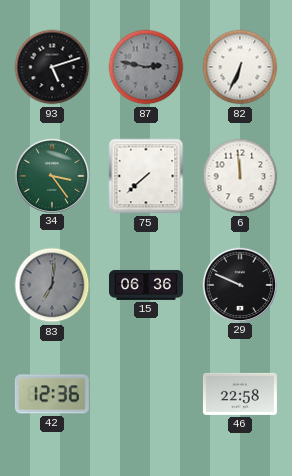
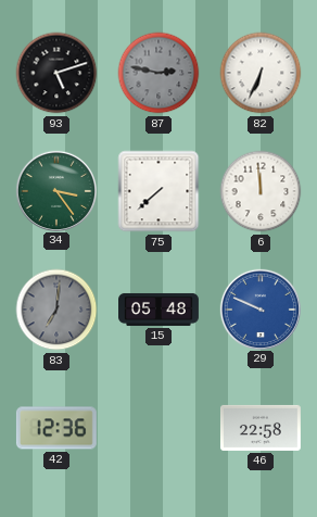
15: 06:36 -> 05:48 (160, 310)
29 dial: black -> blue (259, 308)
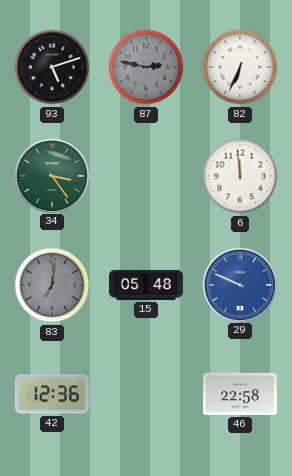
75: 7:38 -> none (158, 191)
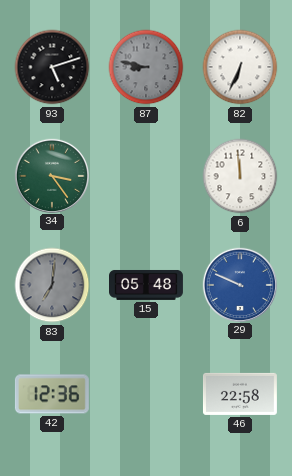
87: 2:47 -> 8:47 (146, 67)
